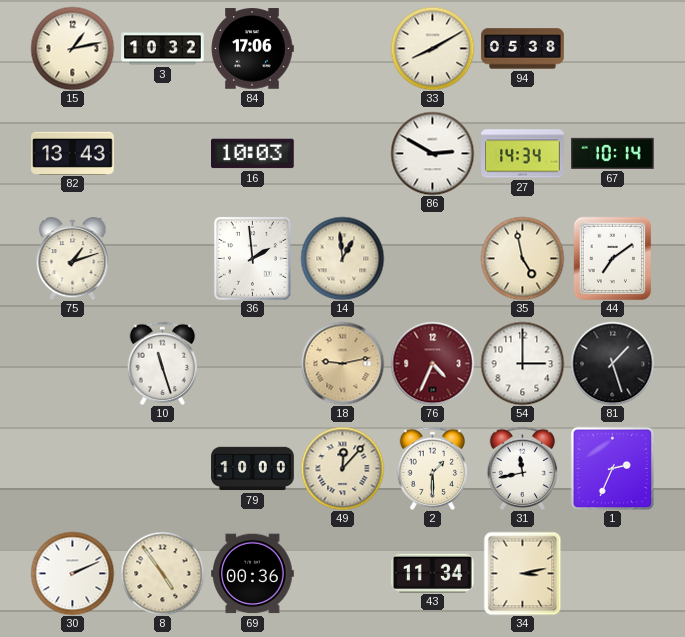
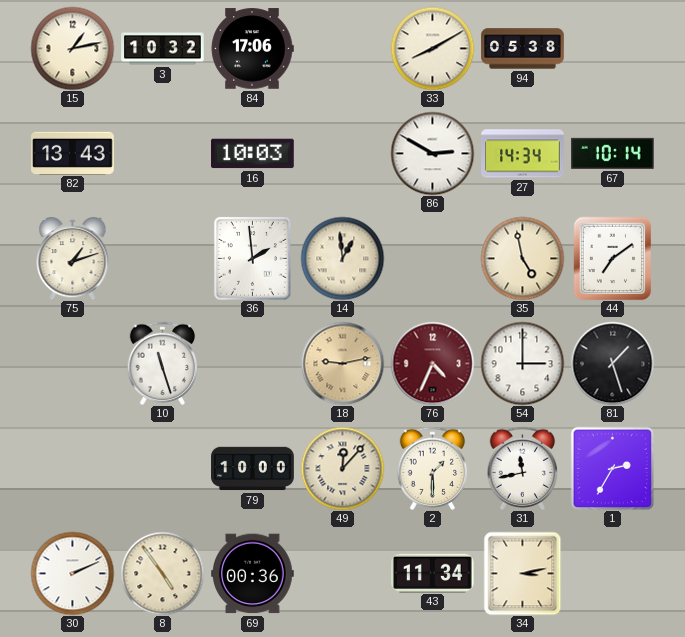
1: 2:34 -> 2:35 (612, 468)
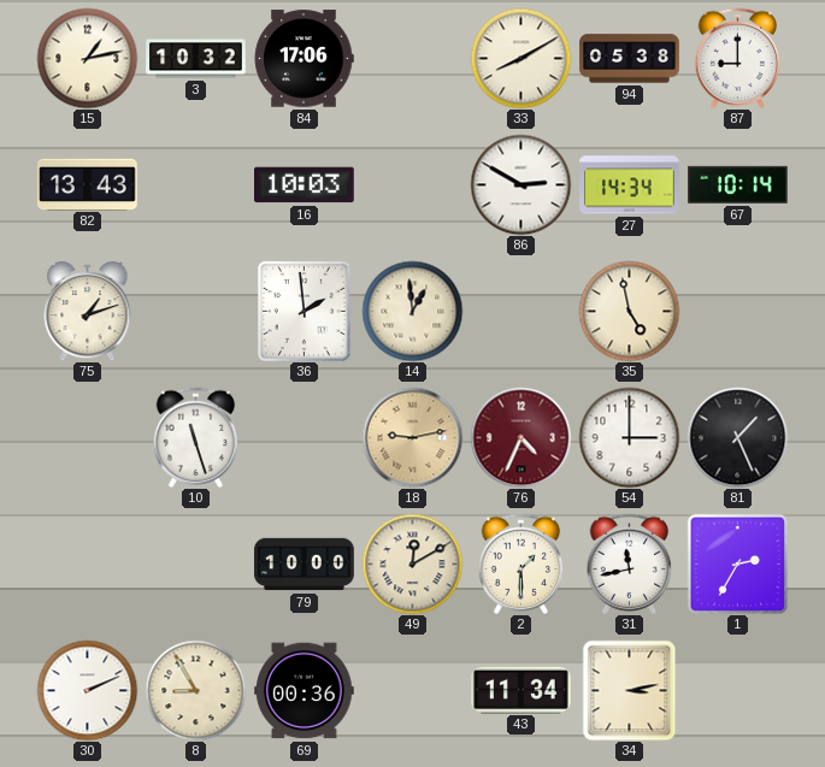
87: none -> 9:00 (738, 58)
44: 7:09 -> none (613, 258)
81: 1:27 -> 1:26 (737, 437)
49: 12:07 -> 12:10 (412, 564)
8: 4:54 -> 8:55 (195, 690)
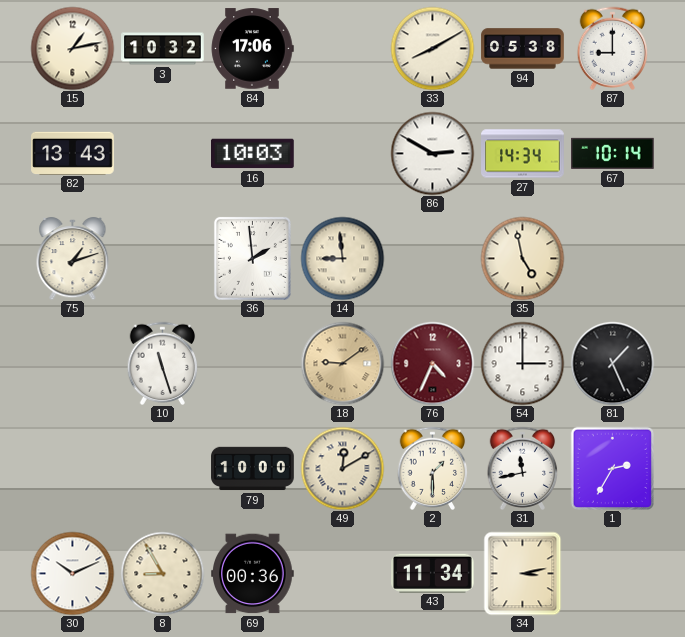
14: 12:59 -> 8:59 (342, 258)
18: 9:13 -> 9:09 (342, 363)
30: 2:11 -> 10:11 (72, 573)
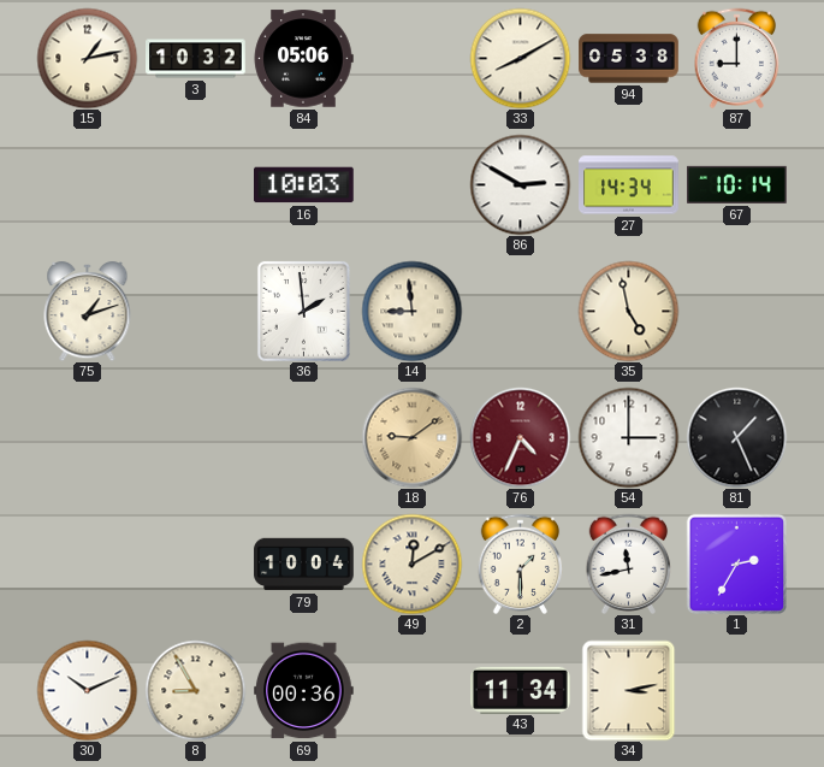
84: 17:06 -> 05:06 (303, 59)
82: 13:43 -> none (73, 153)
10: 11:27 -> none (163, 363)
79: 10:00 -> 10:04 (304, 565)
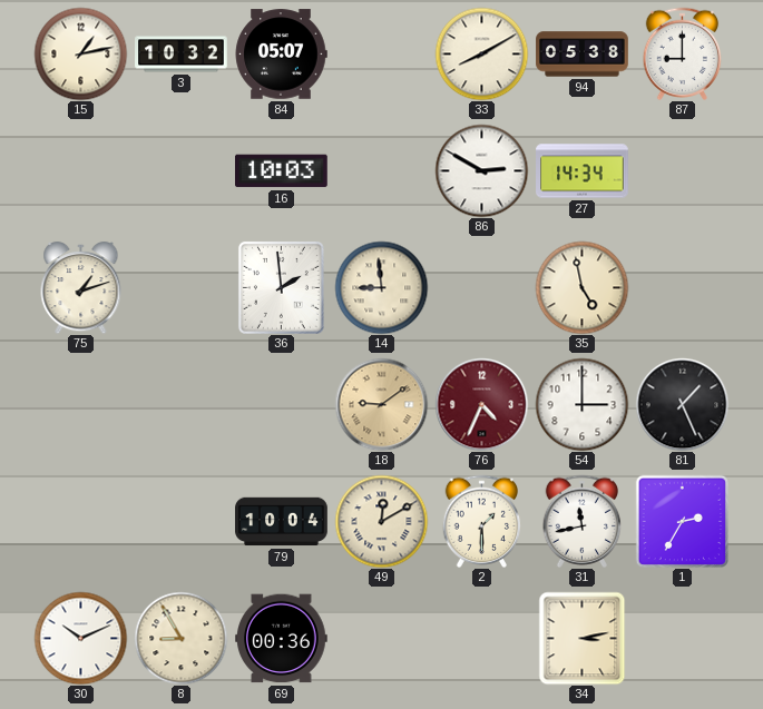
84: 05:06 -> 05:07 (281, 55)
67: 10:14 -> none (737, 184)
43: 11:34 -> none (521, 690)
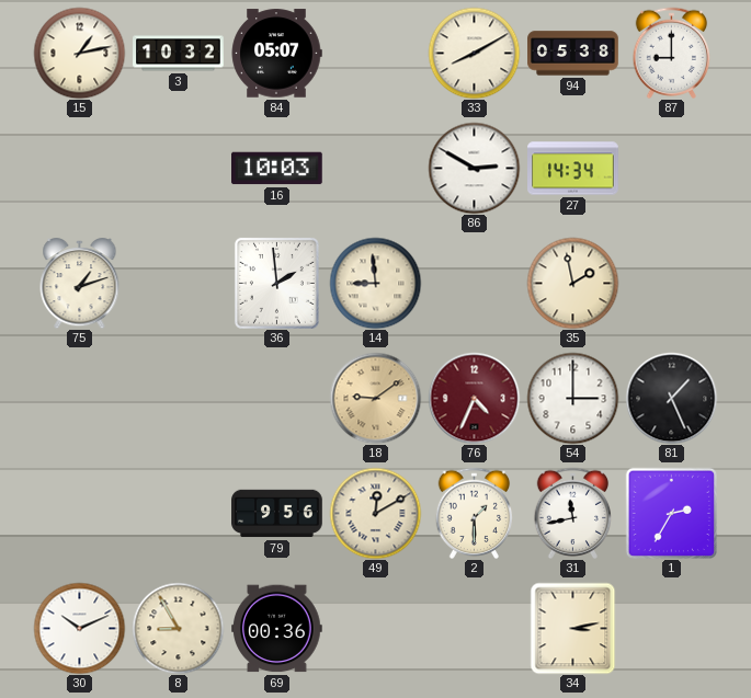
35: 4:58 -> 1:58 (572, 283)
79: 10:04 -> 9:56 (277, 514)
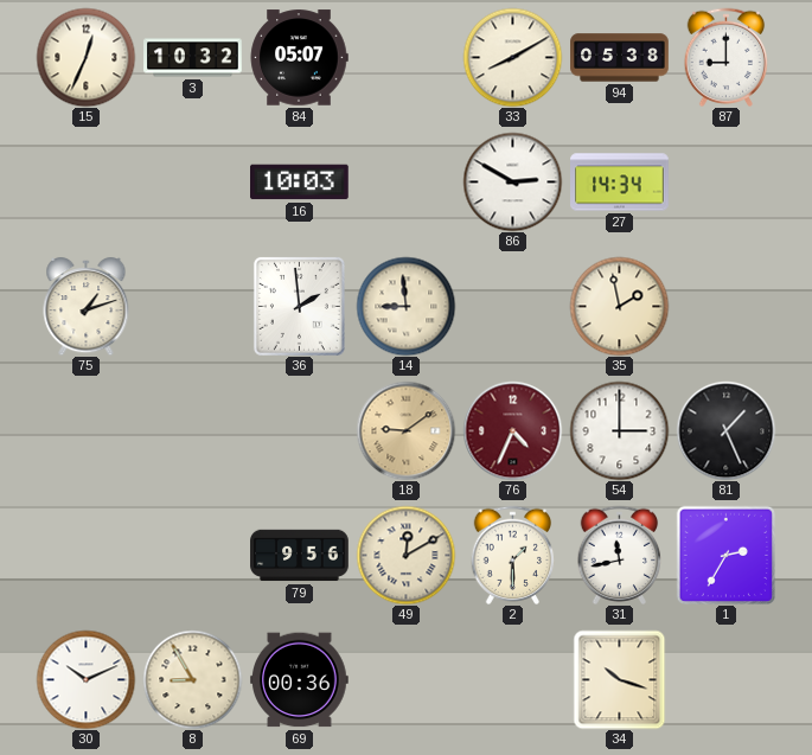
15: 1:13 -> 12:34 (85, 57)
34: 3:13 -> 10:18 (620, 679)
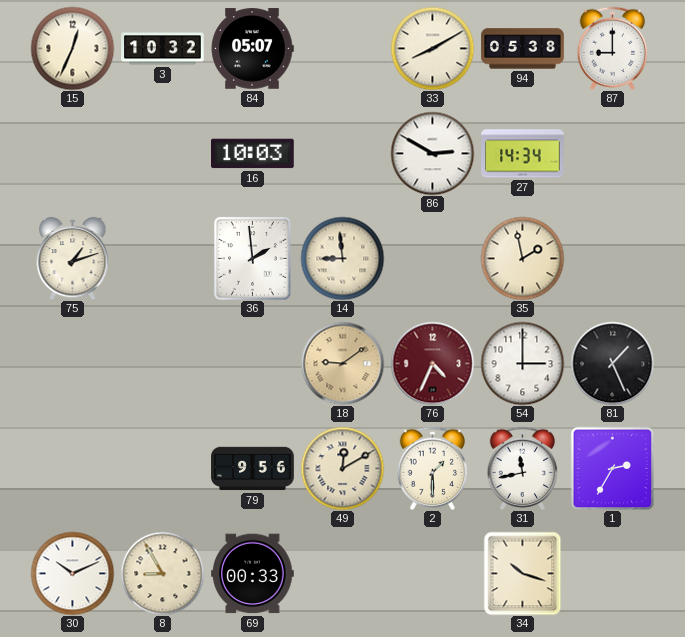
69: 00:36 -> 00:33 (253, 574)
